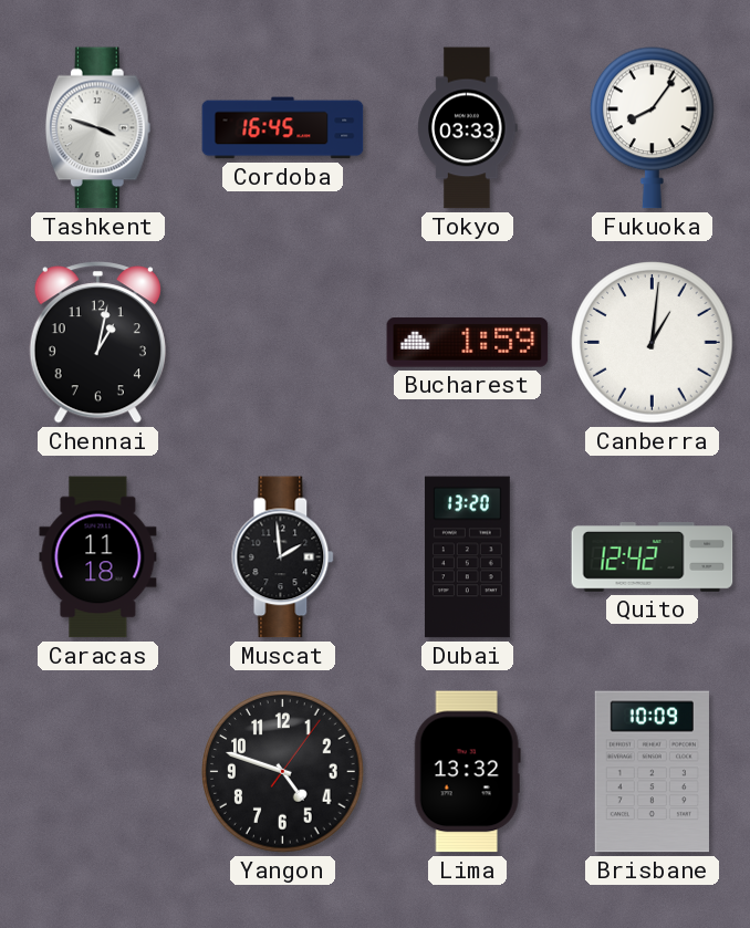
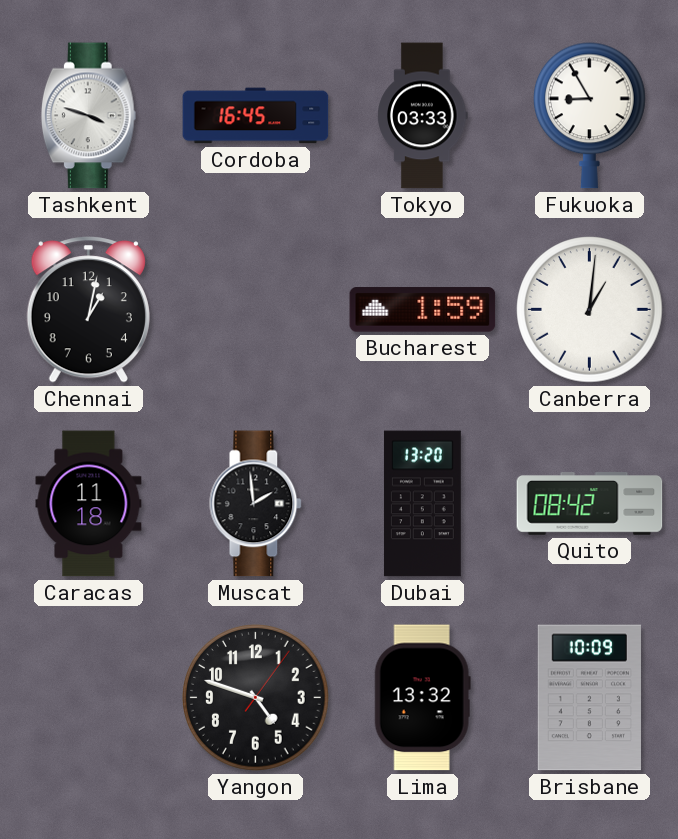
Fukuoka: 8:06 -> 8:55 (590, 116)
Quito: 12:42 -> 08:42 (590, 504)
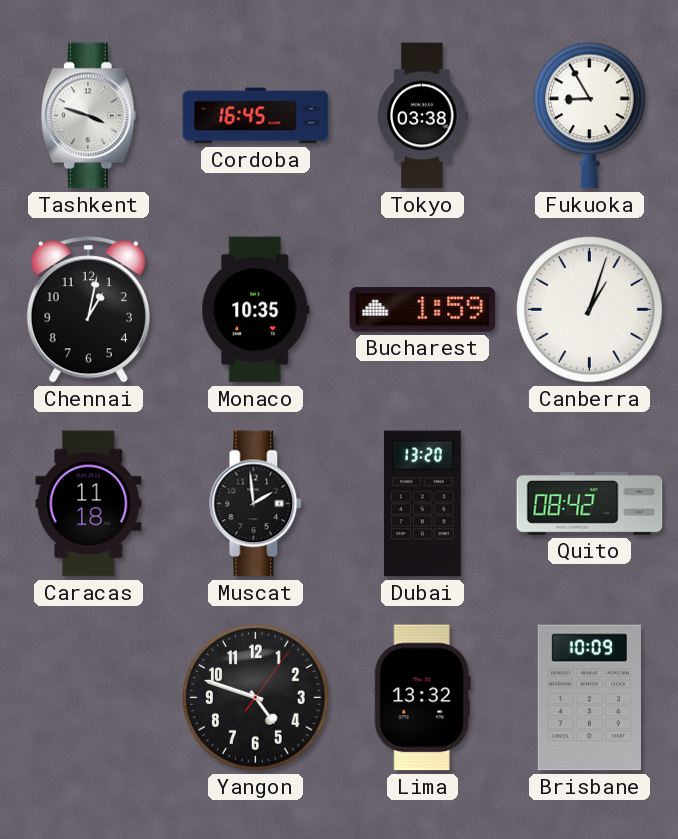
Tokyo: 03:33 -> 03:38 (423, 116)
Monaco: none -> 10:35 (256, 310)
Canberra: 1:01 -> 1:03 (590, 310)
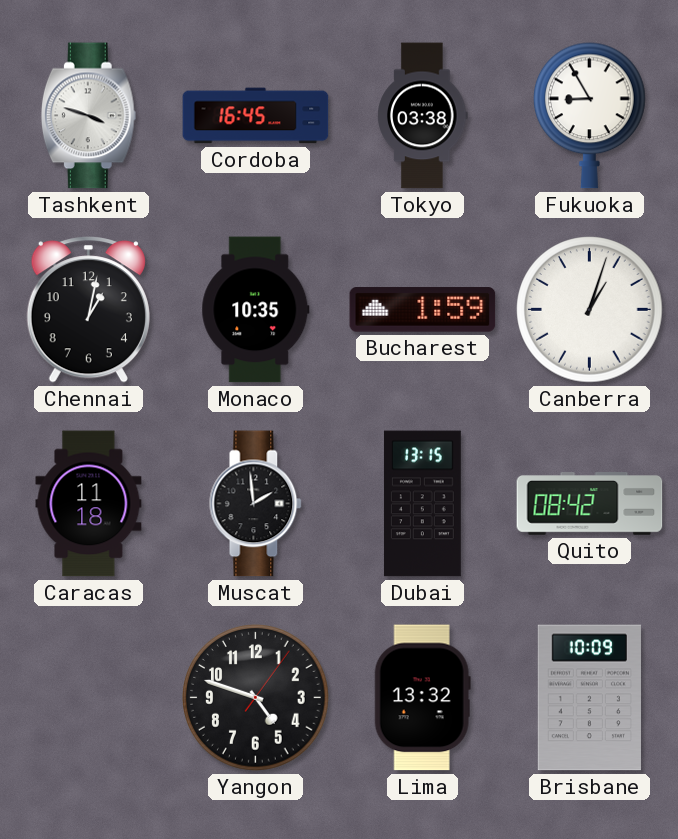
Dubai: 13:20 -> 13:15 (422, 504)
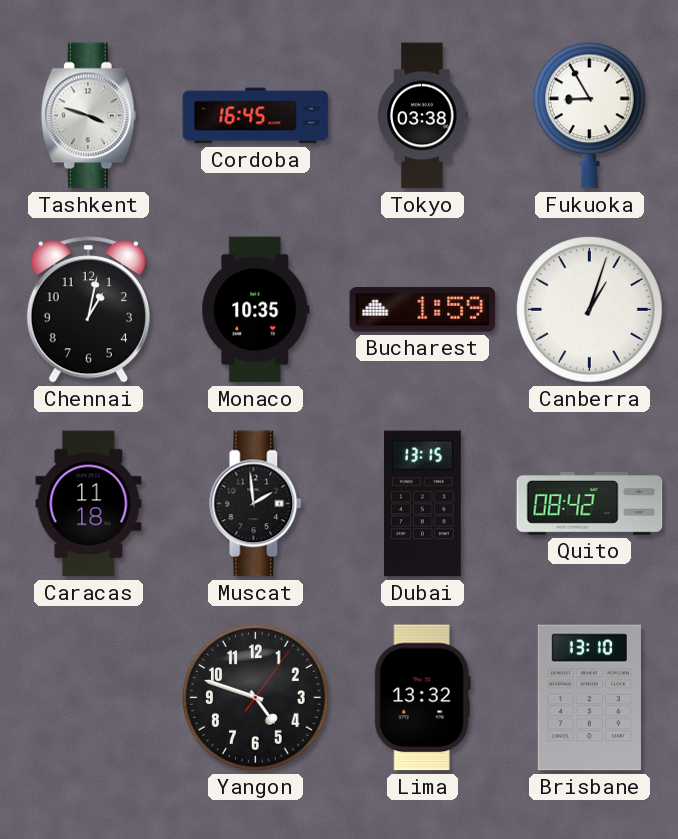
Brisbane: 10:09 -> 13:10 (589, 698)
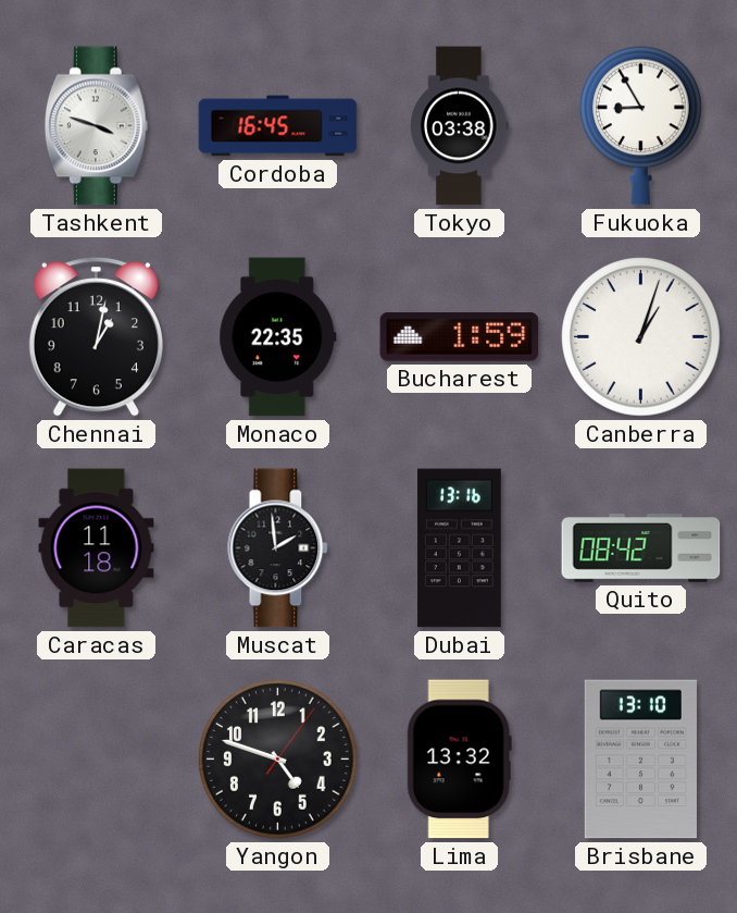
Monaco: 10:35 -> 22:35 (278, 337)
Dubai: 13:15 -> 13:16 (459, 548)
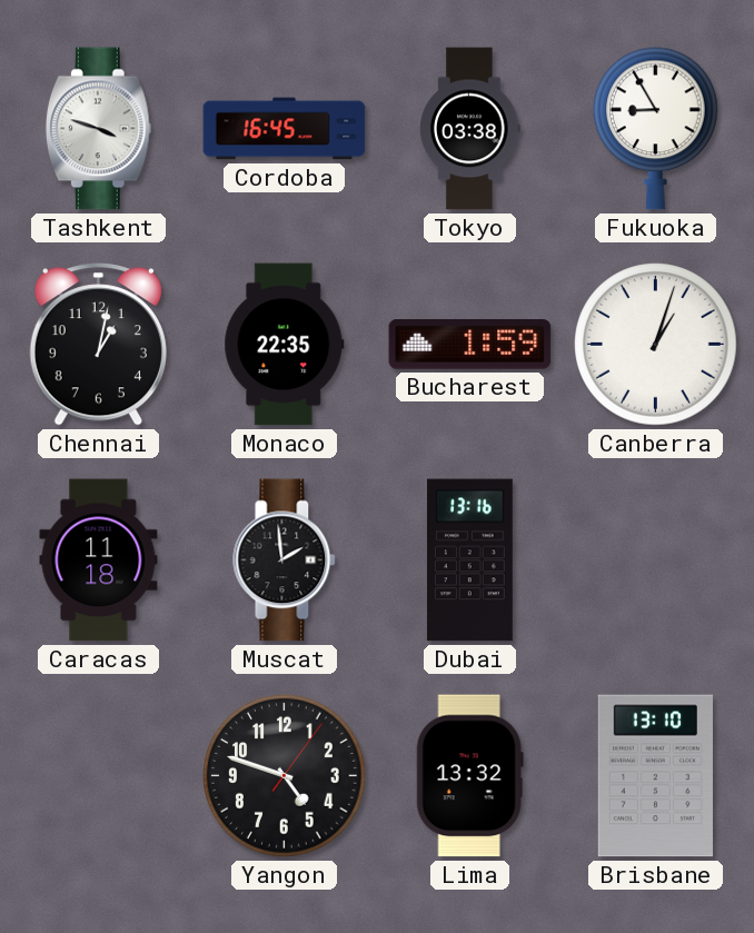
Quito: 08:42 -> none (641, 548)
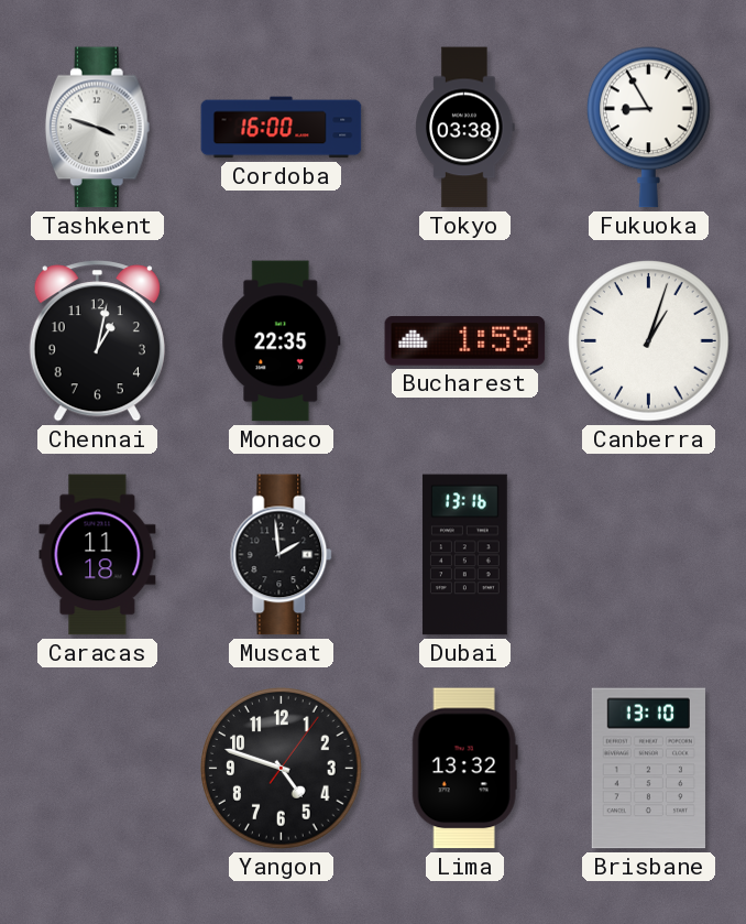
Cordoba: 16:45 -> 16:00 (282, 128)
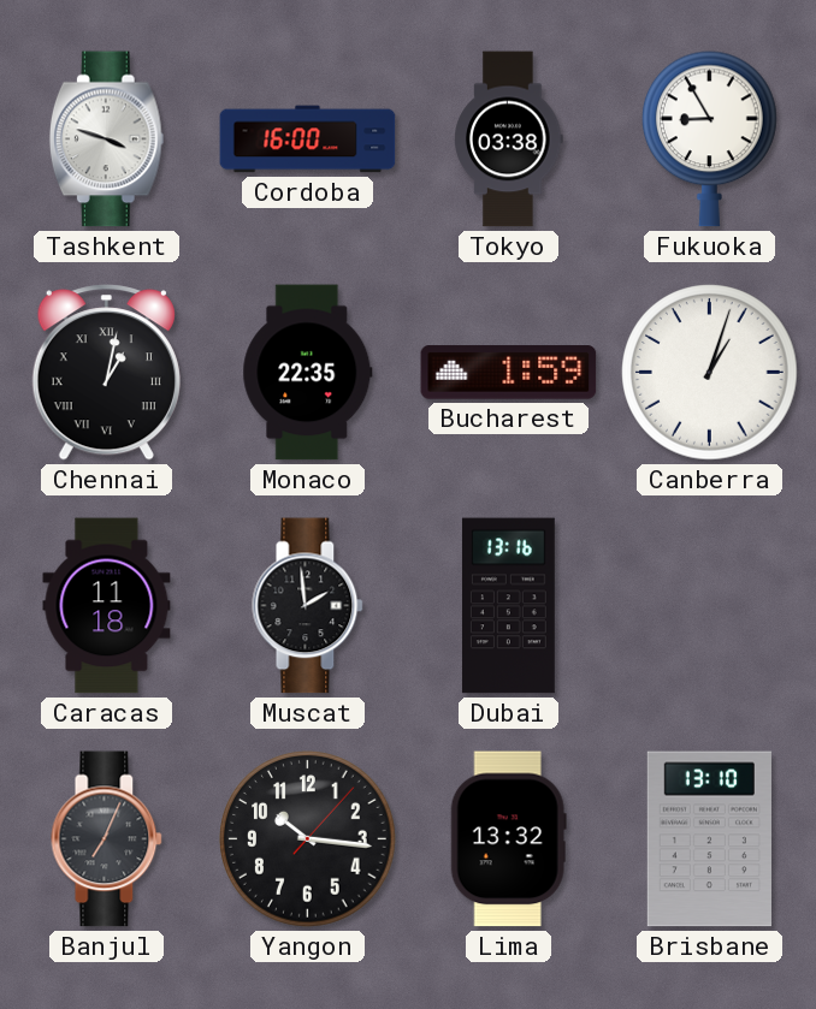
Chennai numerals: Arabic -> Roman (106, 373)
Banjul: none -> 7:04 (107, 839)
Yangon: 4:48 -> 10:16 (308, 839)
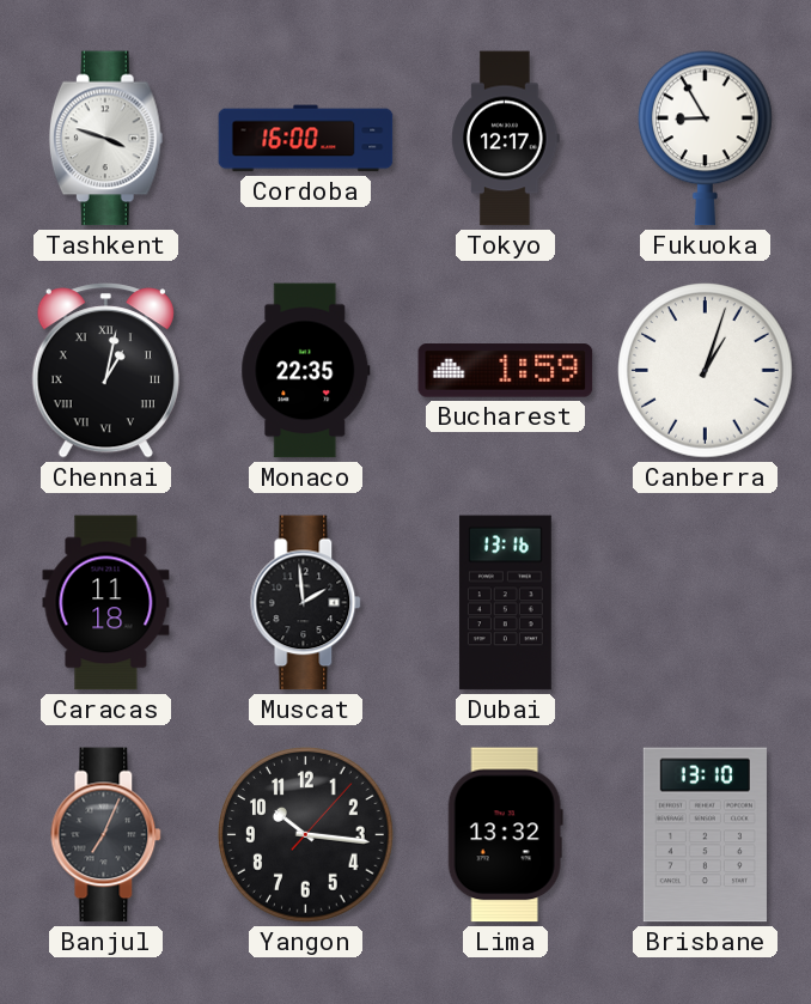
Tokyo: 03:38 -> 12:17 (506, 139)
